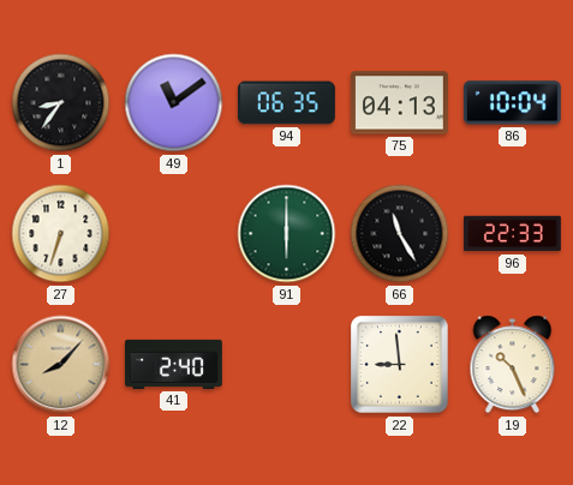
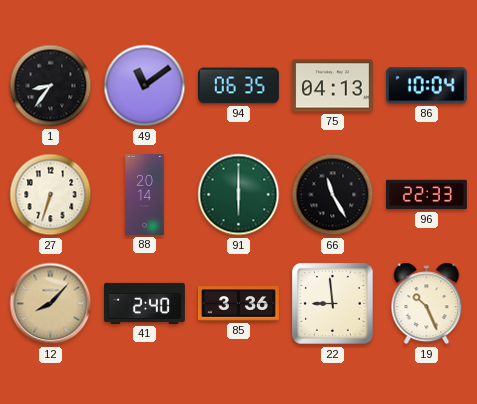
88: none -> 20:14 (145, 195)
85: none -> 3:36 (239, 304)
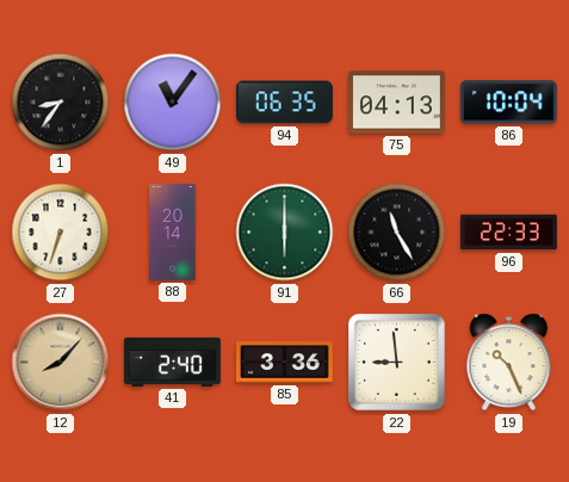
49: 11:09 -> 11:06 (173, 103)
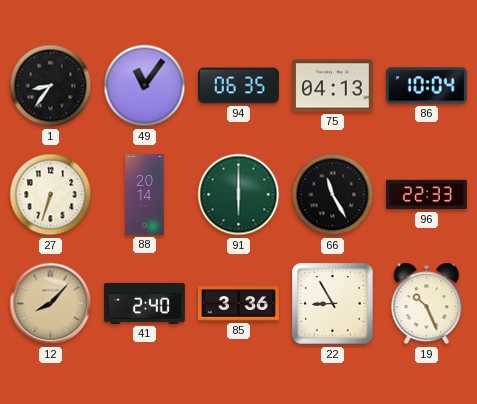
22: 8:59 -> 8:55 (333, 304)
